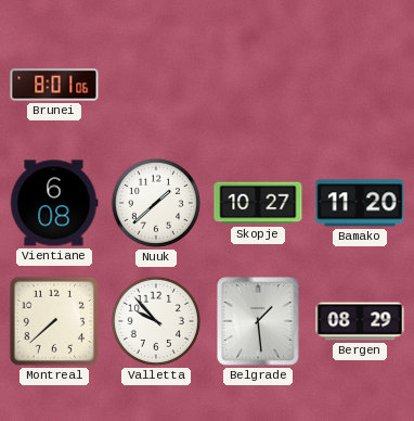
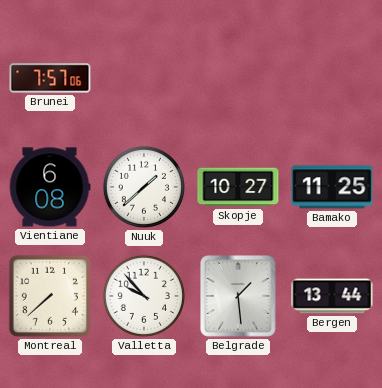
Brunei: 8:01 -> 7:57 (50, 78)
Bamako: 11:20 -> 11:25 (332, 187)
Bergen: 08:29 -> 13:44 (332, 296)
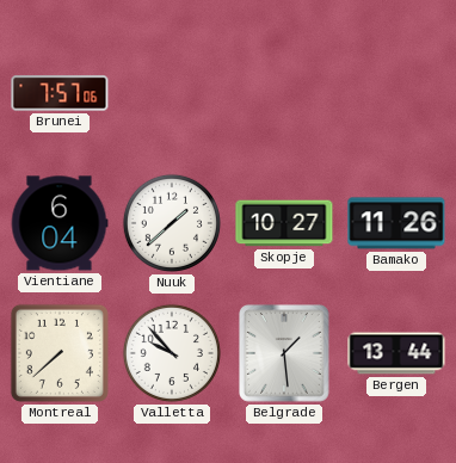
Vientiane: 6:08 -> 6:04 (60, 223)
Bamako: 11:25 -> 11:26 (396, 223)
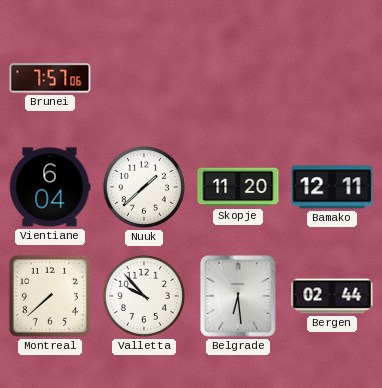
Skopje: 10:27 -> 11:20 (238, 187)
Bamako: 11:26 -> 12:11 (332, 187)
Belgrade: 1:29 -> 6:29 (239, 297)
Bergen: 13:44 -> 02:44 (332, 296)
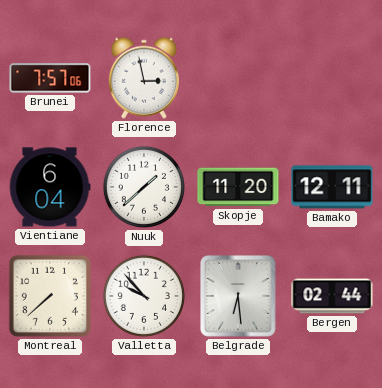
Florence: none -> 2:58 (144, 78)
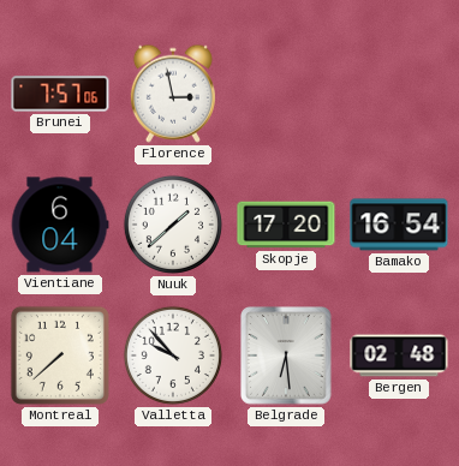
Skopje: 11:20 -> 17:20 (286, 225)
Bamako: 12:11 -> 16:54 (399, 225)
Bergen: 02:44 -> 02:48 (399, 356)
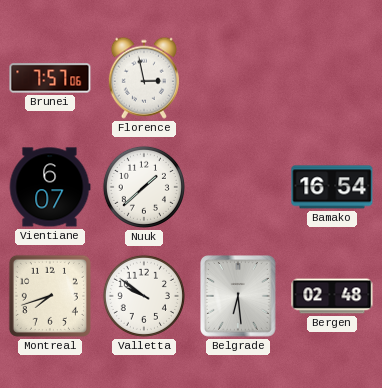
Vientiane: 6:04 -> 6:07 (50, 187)
Skopje: 17:20 -> none (286, 225)
Montreal: 7:38 -> 7:42 (50, 296)
Valletta: 9:53 -> 9:51 (144, 296)
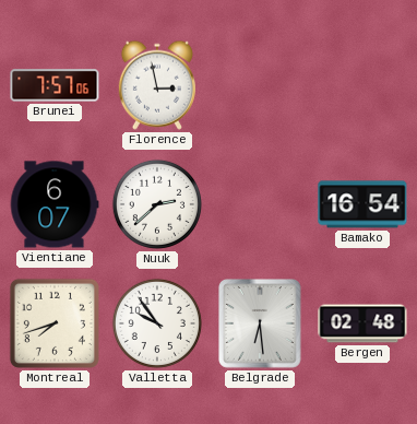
Nuuk: 1:38 -> 2:38 (157, 204)
Valletta: 9:51 -> 9:54 (157, 323)
